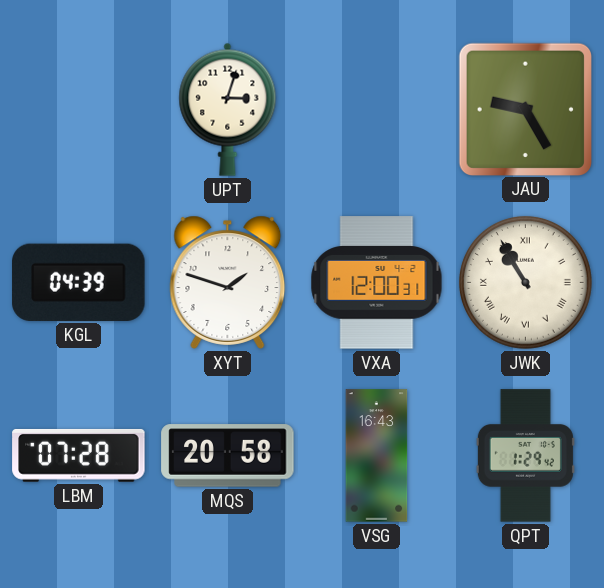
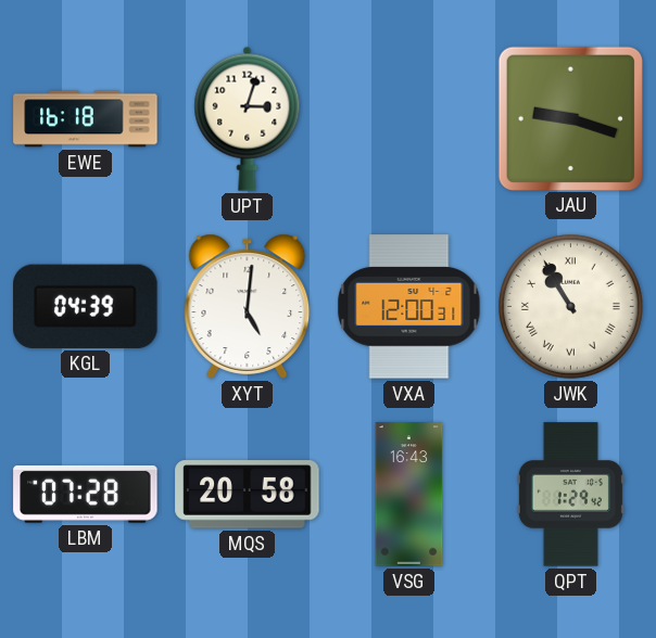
EWE: none -> 16:18 (86, 119)
JAU: 9:25 -> 9:18 (570, 118)
XYT: 1:48 -> 5:01 (248, 306)
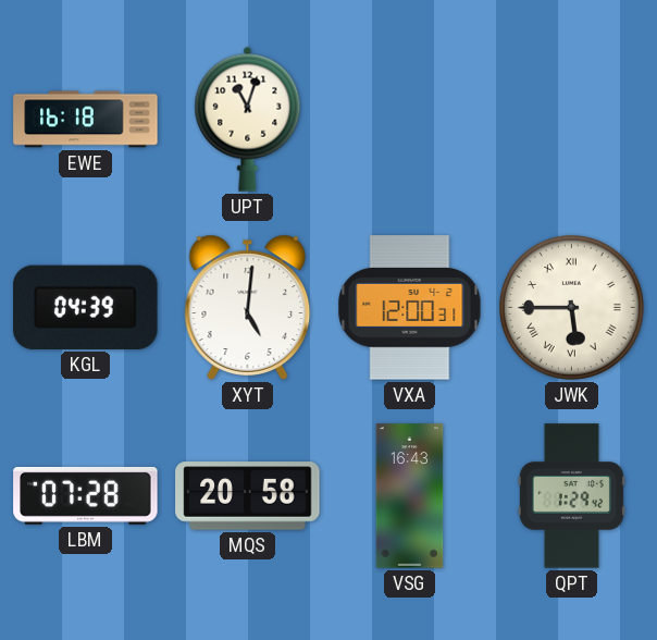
UPT: 3:03 -> 11:03 (248, 119)
JAU: 9:18 -> none (570, 118)
JWK: 10:55 -> 5:45 (571, 307)
